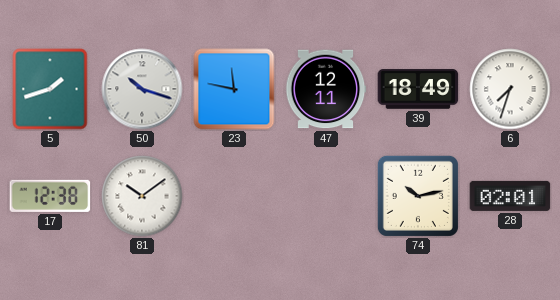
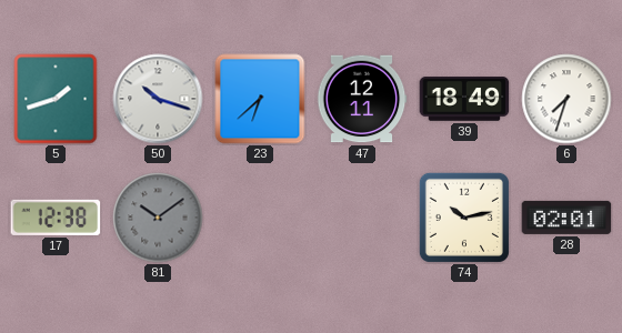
23: 11:47 -> 6:38 (260, 99)
81 dial: white -> grey (158, 218)
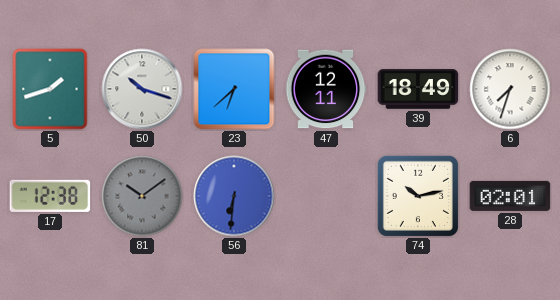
56: none -> 6:31 (234, 196)
